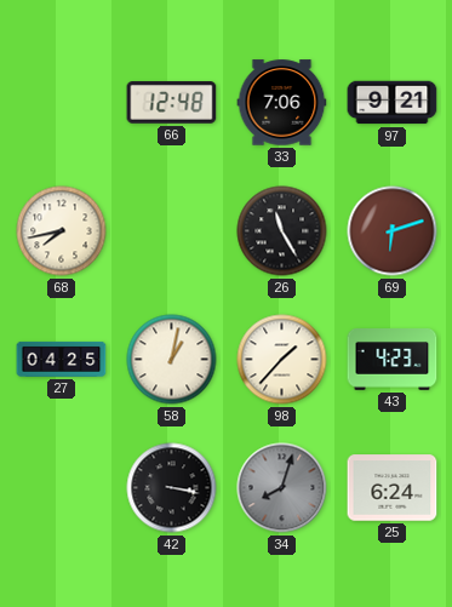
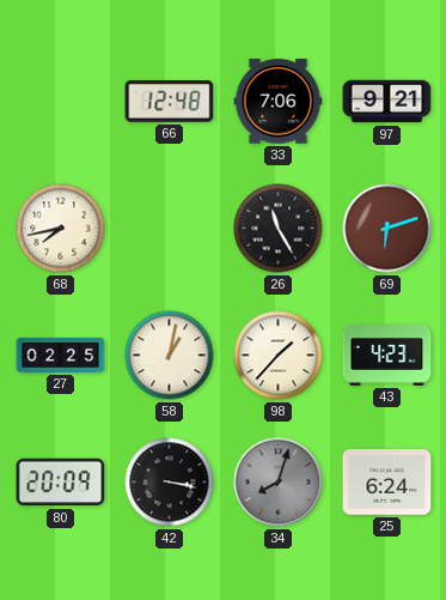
27: 04:25 -> 02:25 (61, 354)
80: none -> 20:09 (61, 483)
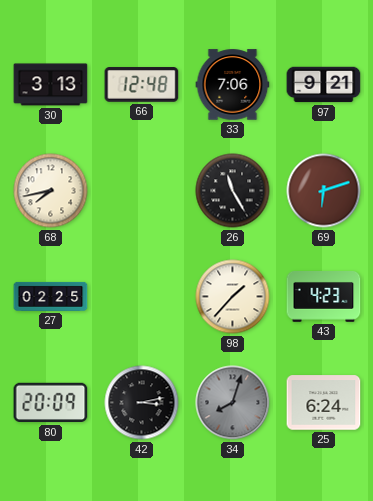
30: none -> 3:13 (51, 85)
58: 1:02 -> none (170, 356)
42: 3:17 -> 3:13 (142, 403)
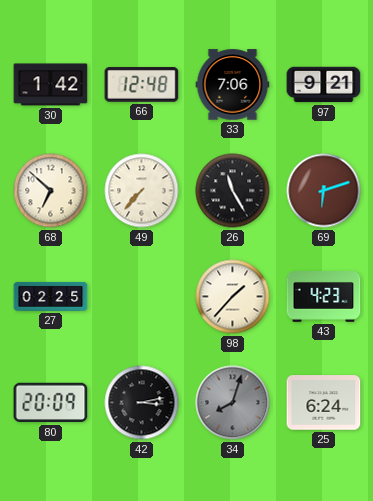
30: 3:13 -> 1:42 (51, 85)
68: 7:43 -> 6:52 (51, 191)
49: none -> 7:37 (142, 191)
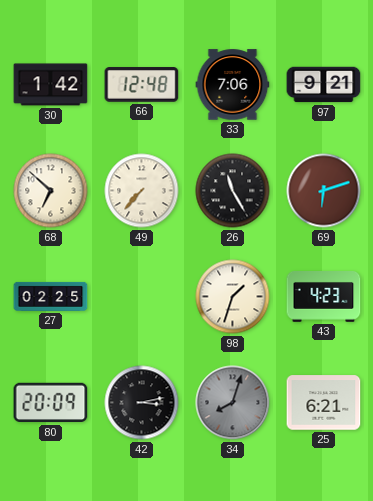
98: 1:37 -> 1:33 (233, 297)
25: 6:24 -> 6:21 (324, 403)
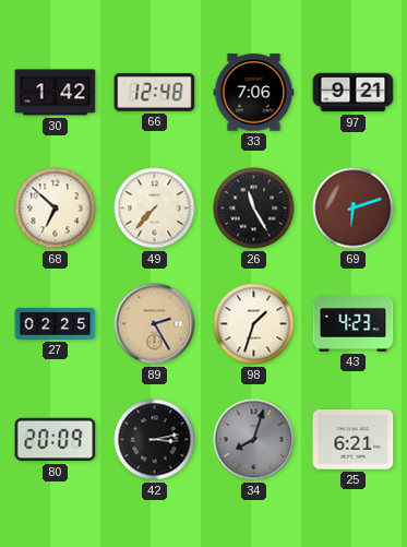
89: none -> 2:25 (155, 324)
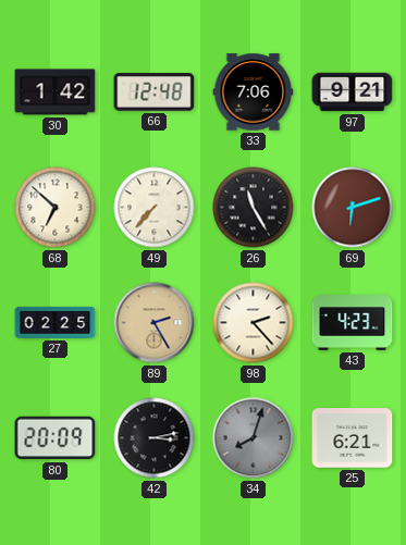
98: 1:33 -> 2:23 (254, 323)
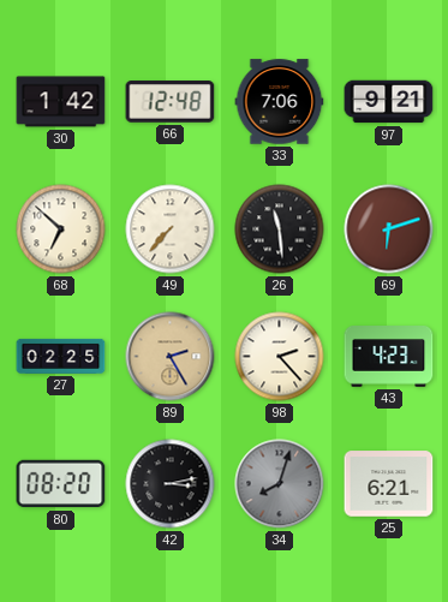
26: 11:25 -> 11:29 (280, 230)
80: 20:09 -> 08:20 (61, 484)
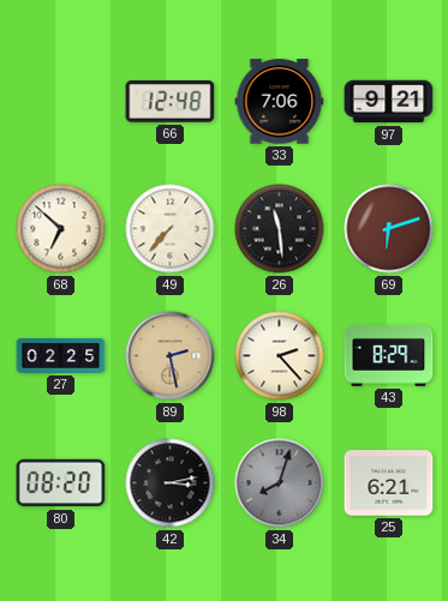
30: 1:42 -> none (61, 102)
89: 2:25 -> 2:28 (171, 356)
43: 4:23 -> 8:29 (389, 356)
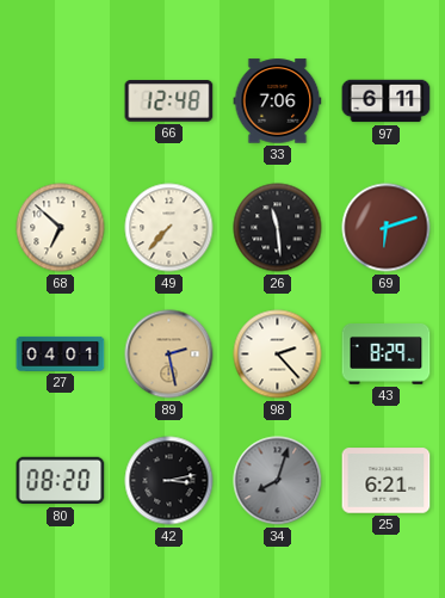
97: 9:21 -> 6:11 (387, 101)
27: 02:25 -> 04:01 (61, 353)
